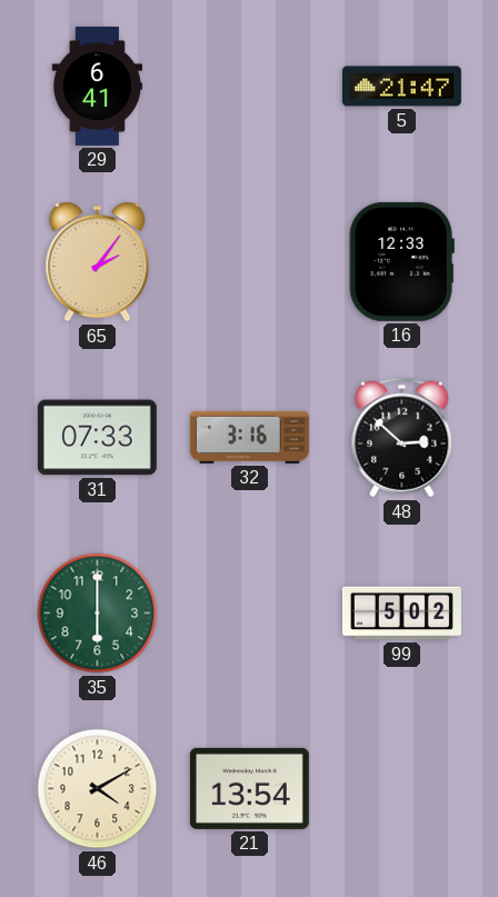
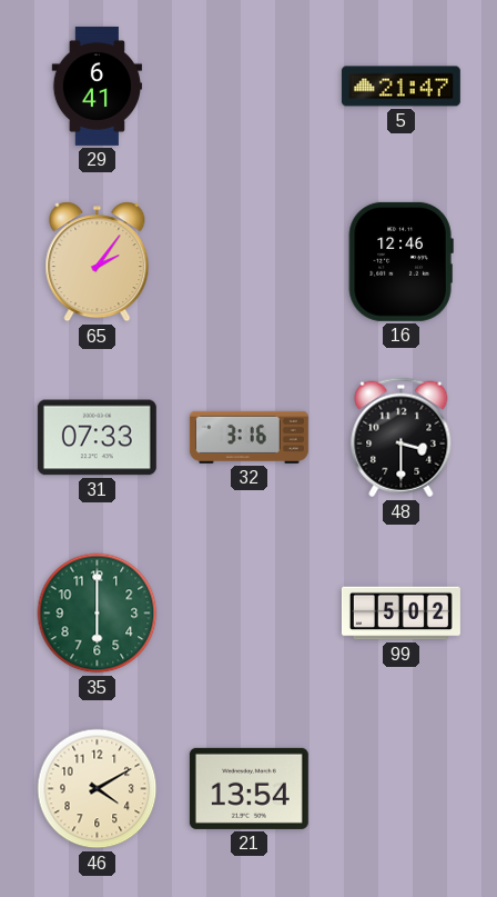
16: 12:33 -> 12:46 (400, 261)
48: 2:52 -> 3:30 (402, 438)
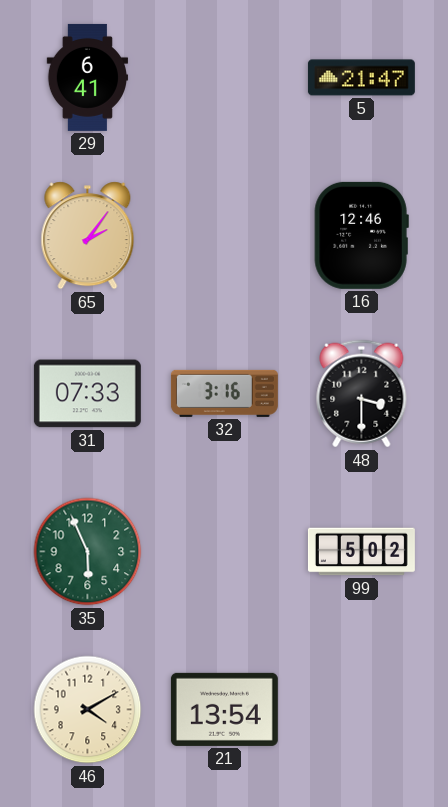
35: 6:00 -> 5:56 (88, 552)
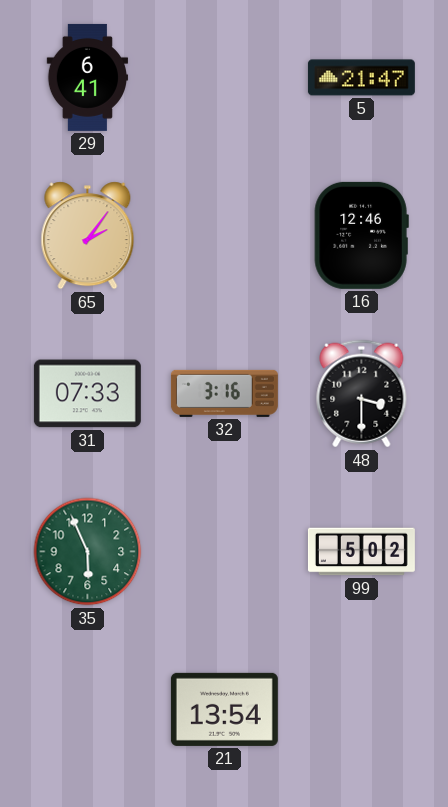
46: 4:10 -> none (88, 710)
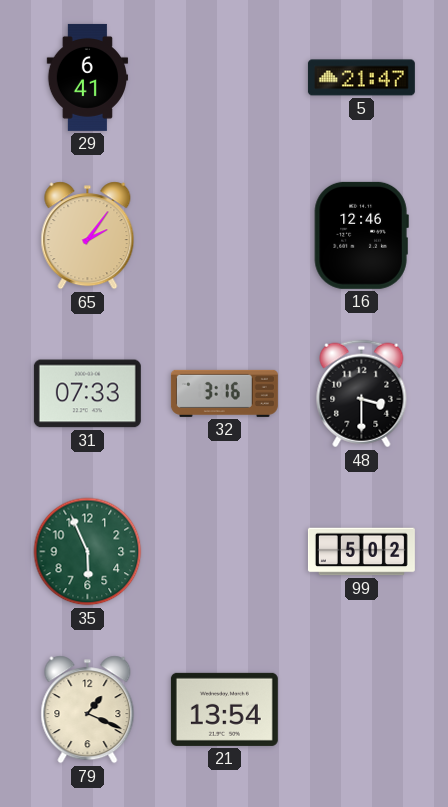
79: none -> 1:19 (88, 710)
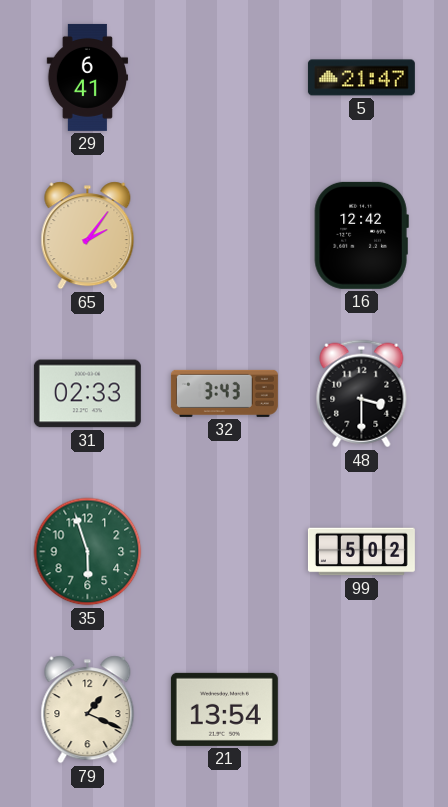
16: 12:46 -> 12:42 (361, 235)
31: 07:33 -> 02:33 (87, 394)
32: 3:16 -> 3:43 (224, 393)
35: 5:56 -> 5:57 (88, 552)
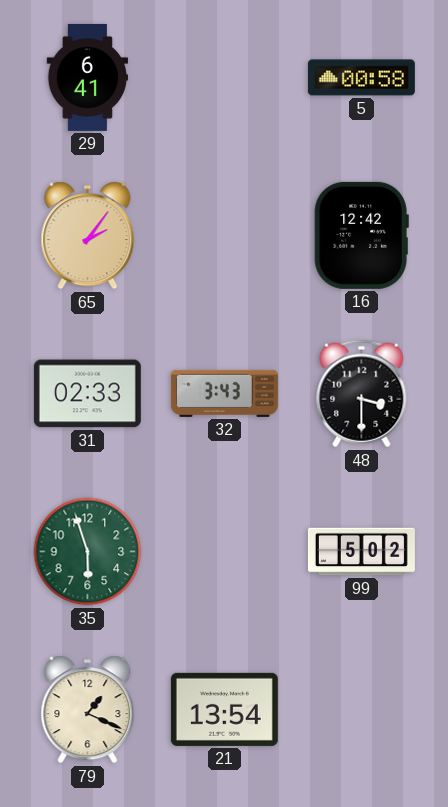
5: 21:47 -> 00:58 (361, 78)
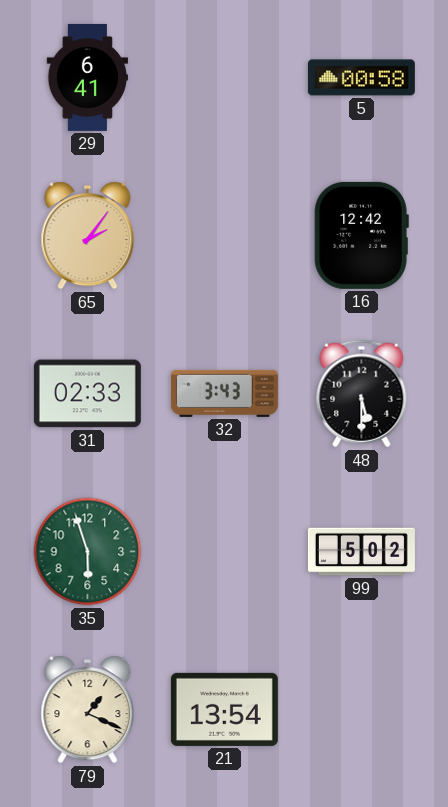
48: 3:30 -> 5:30 (362, 394)
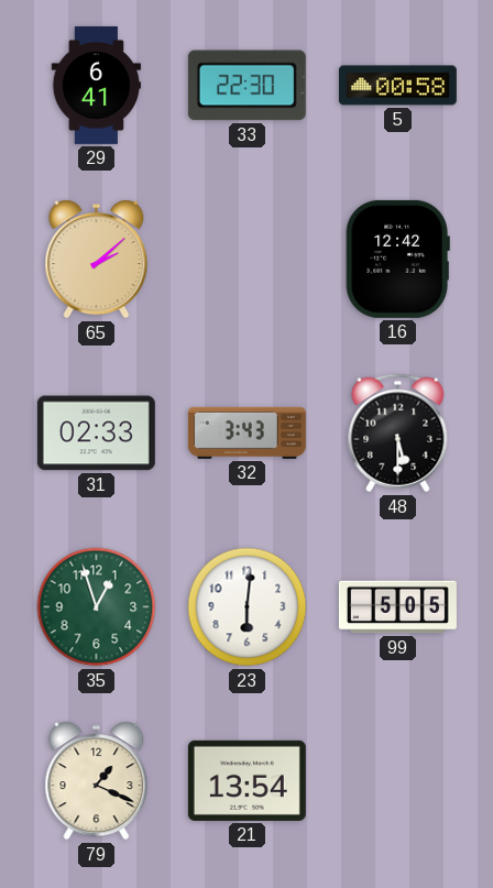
33: none -> 22:30 (246, 86)
65: 2:06 -> 2:08 (97, 260)
35: 5:57 -> 12:57 (97, 607)
23: none -> 6:01 (248, 607)
99: 5:02 -> 5:05 (397, 607)
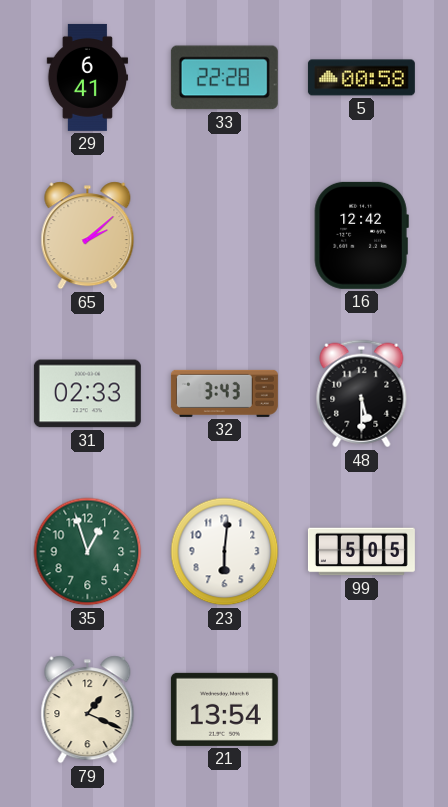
33: 22:30 -> 22:28 (224, 78)
